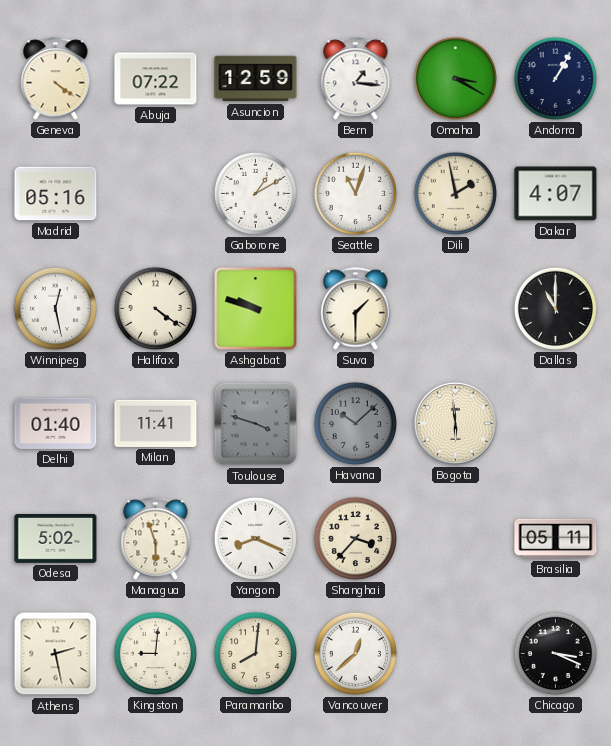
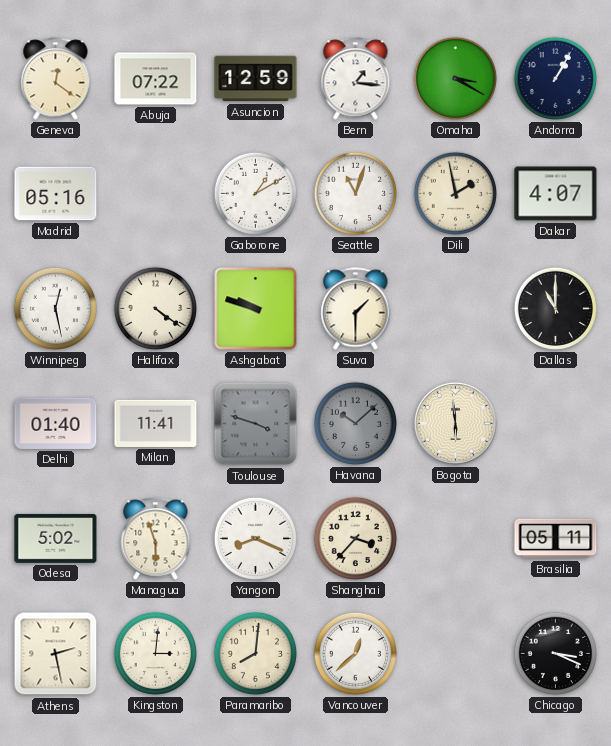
Geneva: 4:21 -> 12:21 (56, 79)
Kingston: 9:01 -> 3:01 (155, 653)
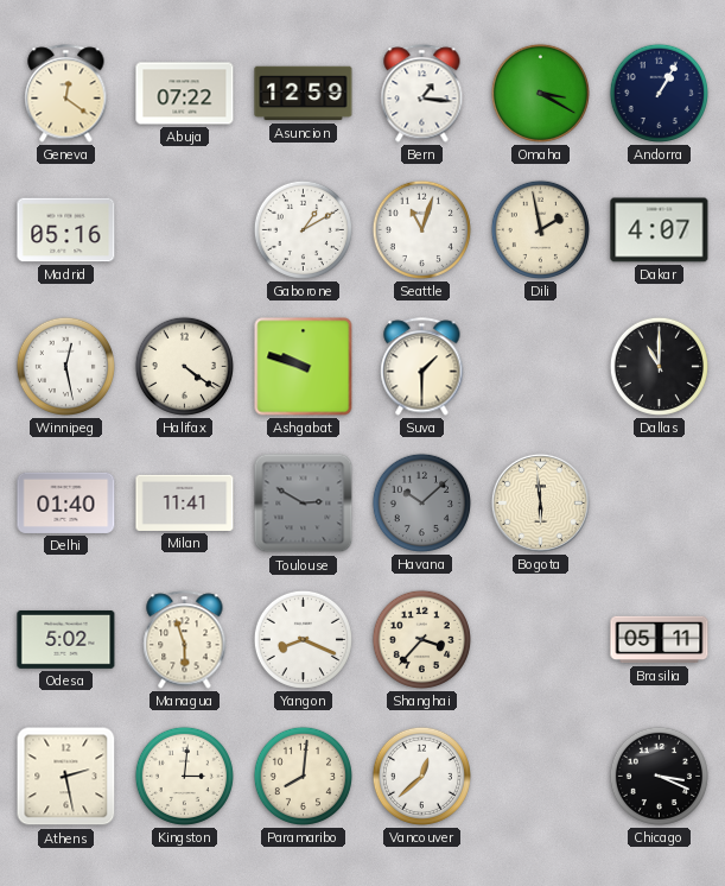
Toulouse: 3:48 -> 2:50 (304, 504)
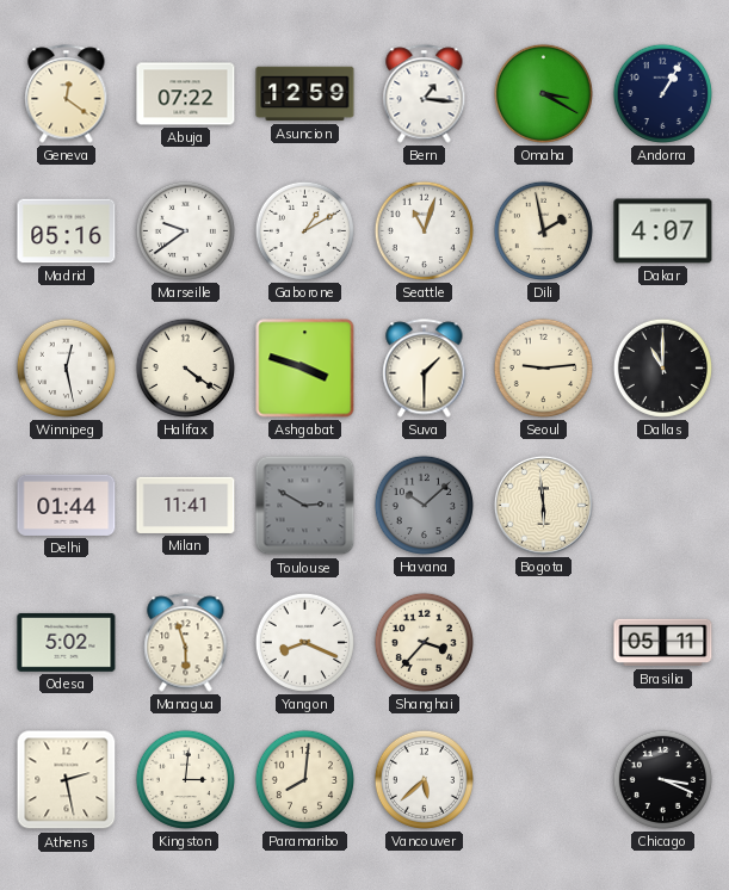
Marseille: none -> 9:39 (185, 230)
Ashgabat: 9:48 -> 3:48 (305, 369)
Seoul: none -> 9:14 (543, 367)
Delhi: 01:40 -> 01:44 (67, 505)
Vancouver: 12:38 -> 5:38 (424, 779)
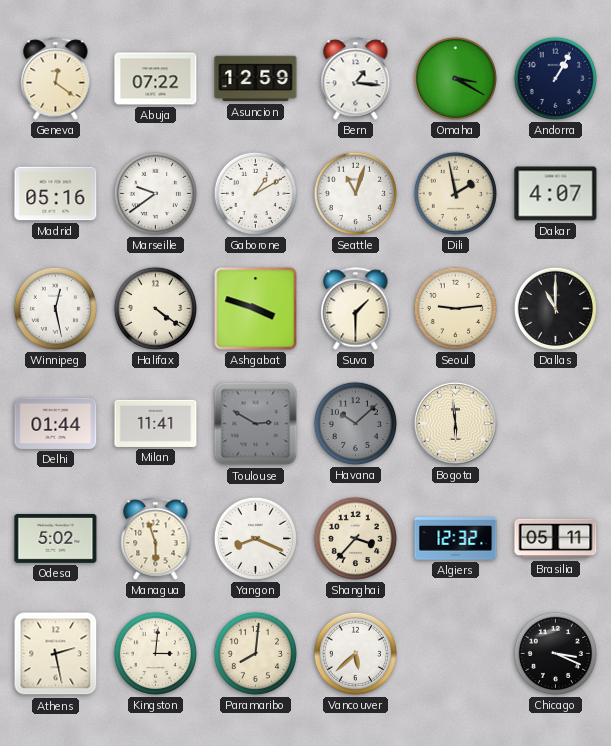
Algiers: none -> 12:32 (456, 539)
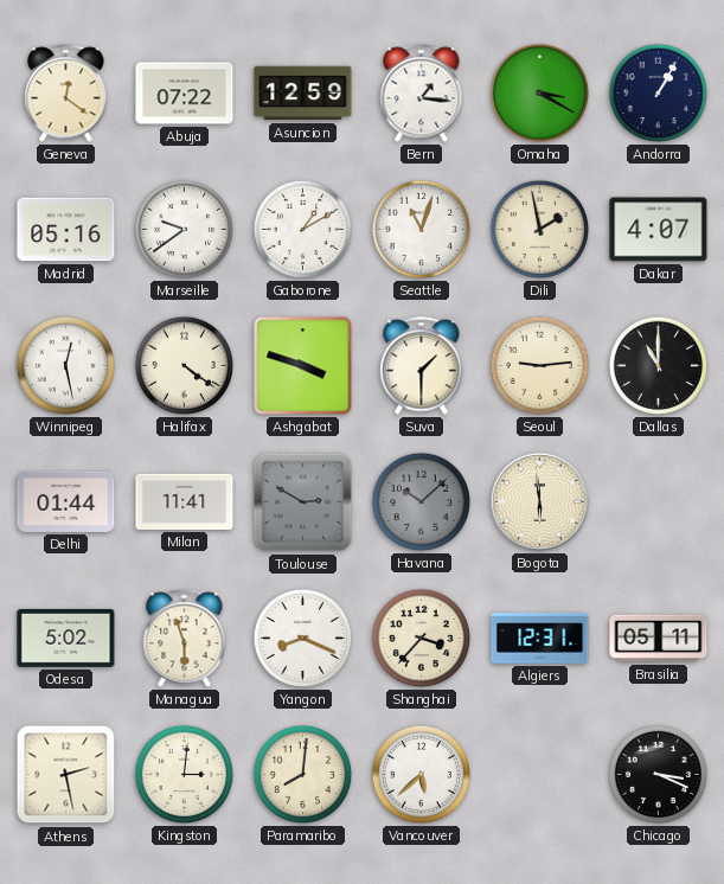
Algiers: 12:32 -> 12:31 (540, 639)
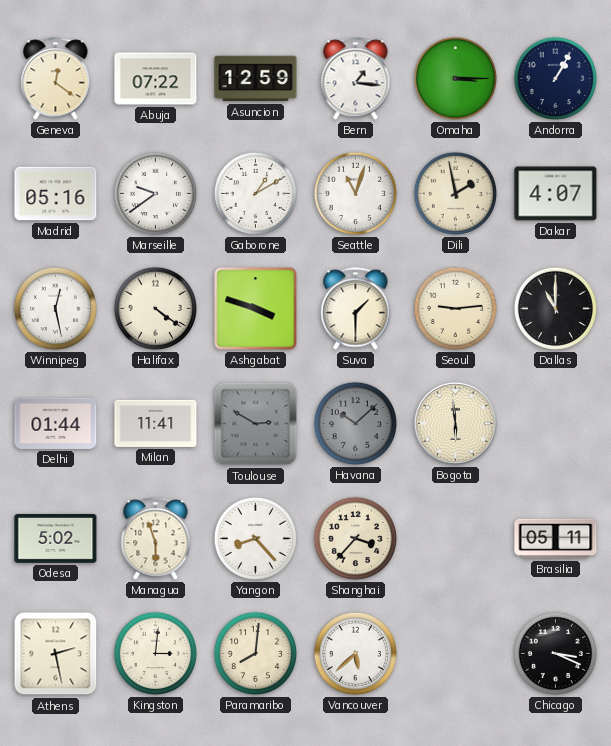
Omaha: 3:20 -> 3:15 (455, 78)
Yangon: 8:19 -> 8:23 (255, 538)
Algiers: 12:31 -> none (540, 639)
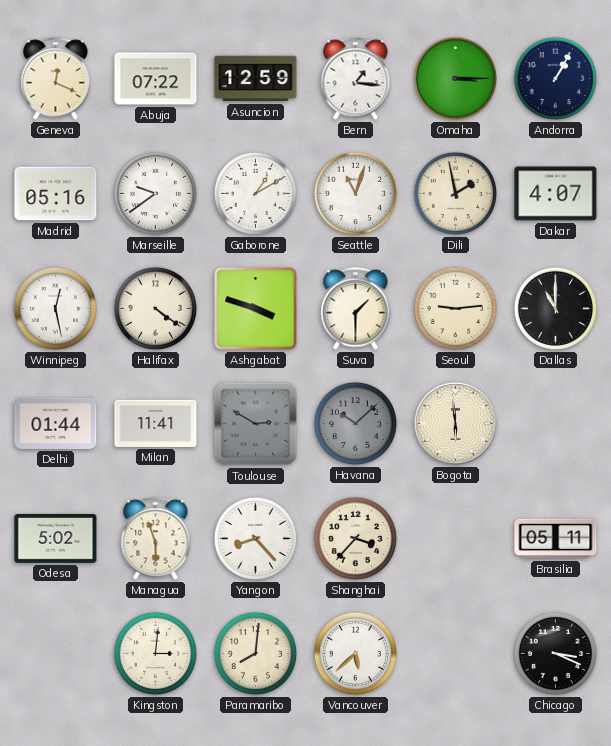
Geneva: 12:21 -> 12:19 (56, 79)
Athens: 2:28 -> none (56, 654)
